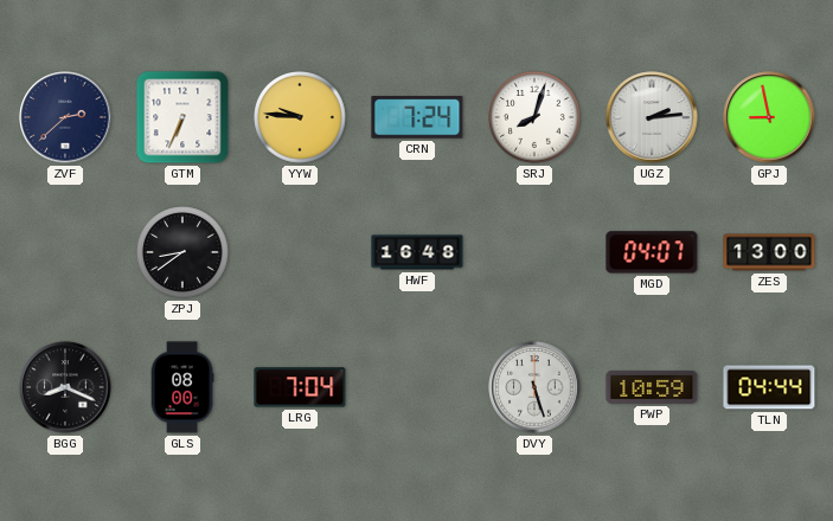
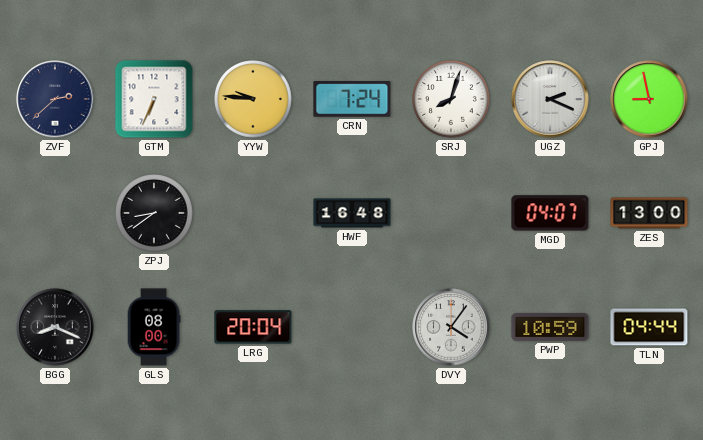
UGZ: 2:14 -> 2:19 (550, 99)
LRG: 7:04 -> 20:04 (253, 327)
DVY: 5:27 -> 4:06 (451, 327)
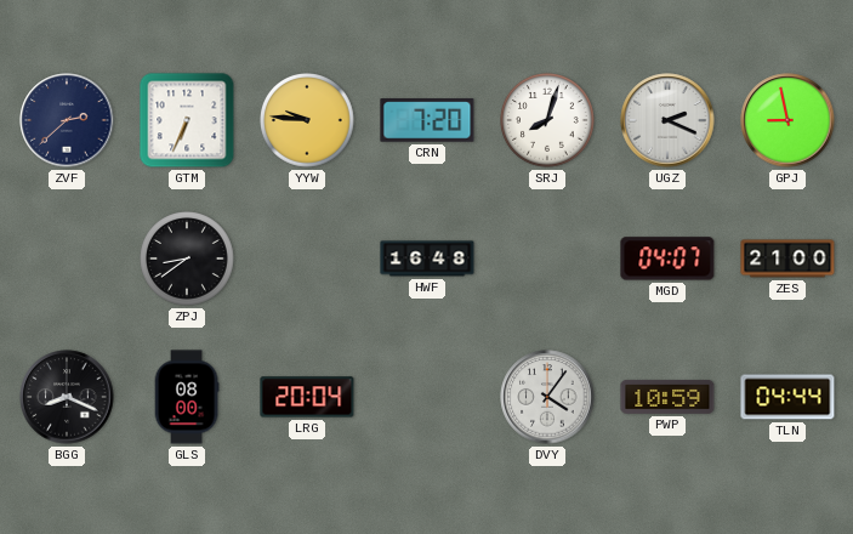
CRN: 7:24 -> 7:20 (427, 120)
ZES: 13:00 -> 21:00 (787, 259)
